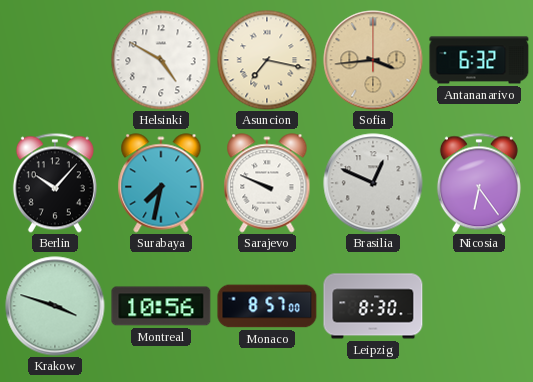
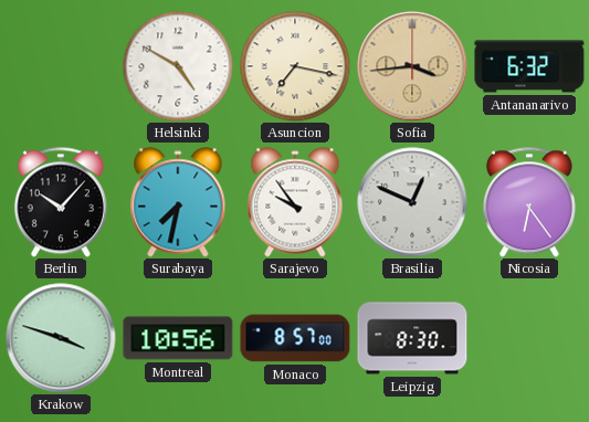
Sarajevo: 9:49 -> 9:54 (295, 202)
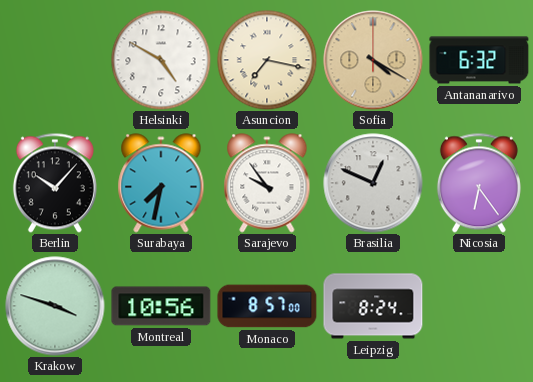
Sofia: 3:44 -> 4:20 (373, 60)
Leipzig: 8:30 -> 8:24 (373, 306)
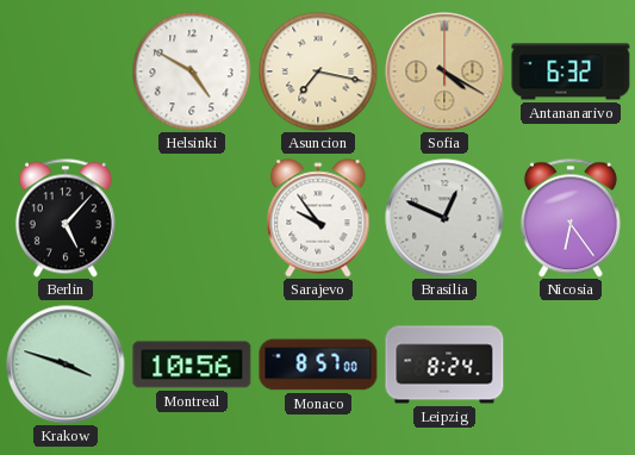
Berlin: 10:07 -> 5:07 (66, 218)
Surabaya: 7:32 -> none (161, 183)
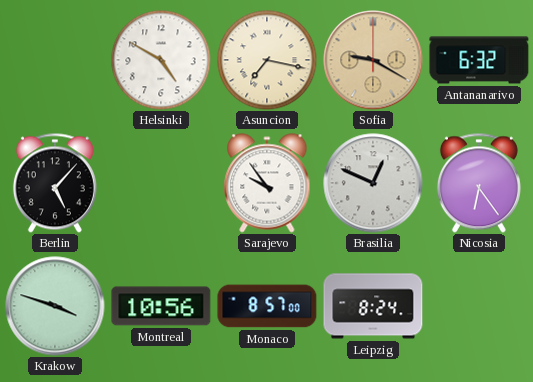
Sofia: 4:20 -> 9:20 (373, 60)
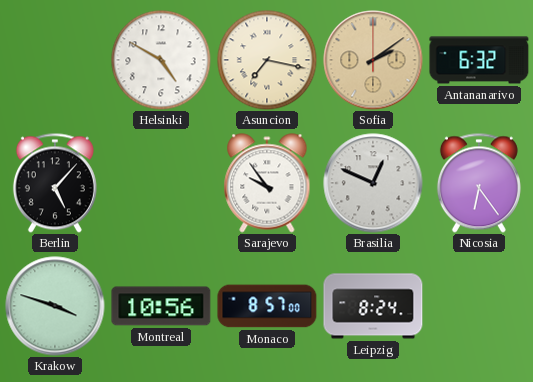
Sofia: 9:20 -> 2:09 (373, 60)
